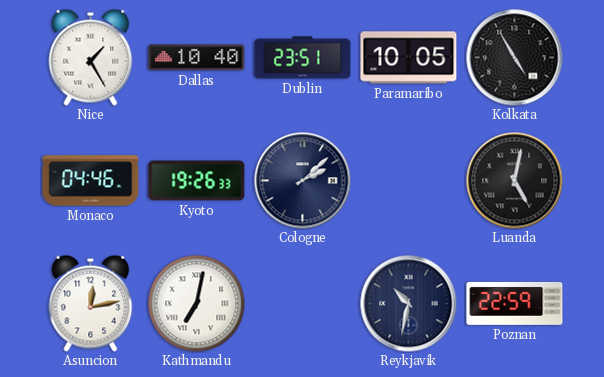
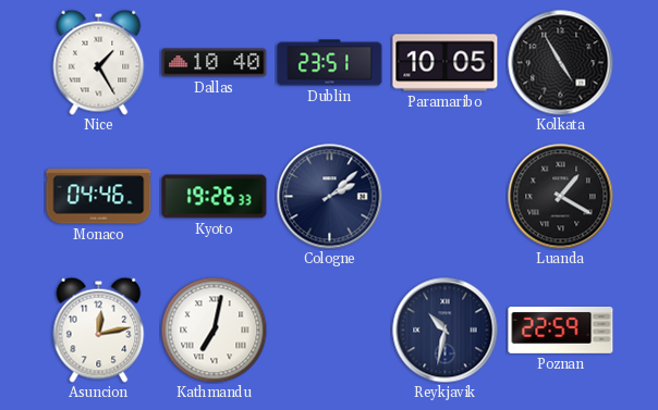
Luanda: 5:02 -> 1:20 (561, 197)
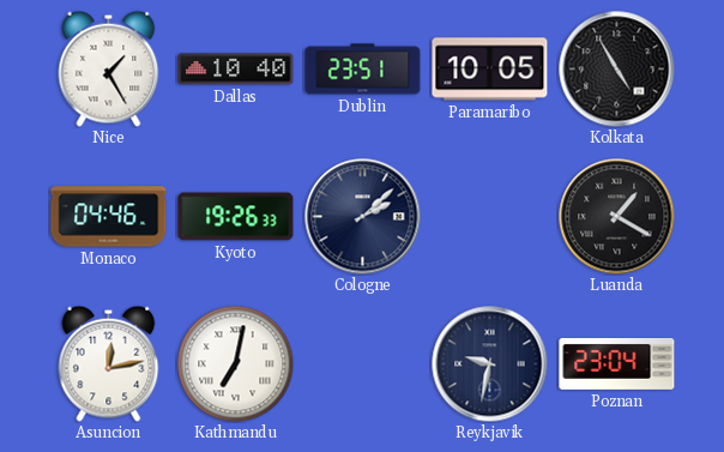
Reykjavik: 10:32 -> 9:32 (490, 364)
Poznan: 22:59 -> 23:04 (617, 363)
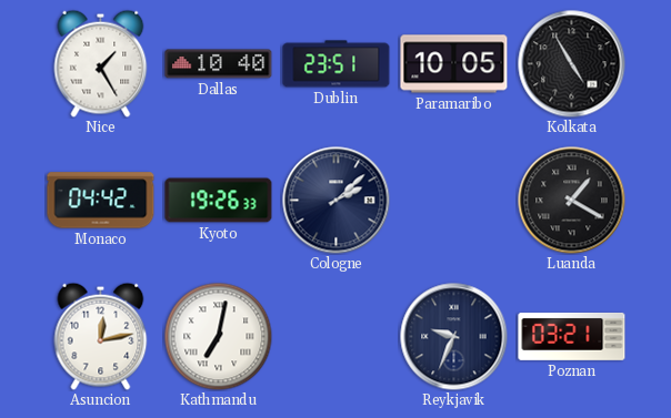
Monaco: 04:46 -> 04:42 (101, 201)
Reykjavik: 9:32 -> 9:34 (454, 337)
Poznan: 23:04 -> 03:21 (572, 336)
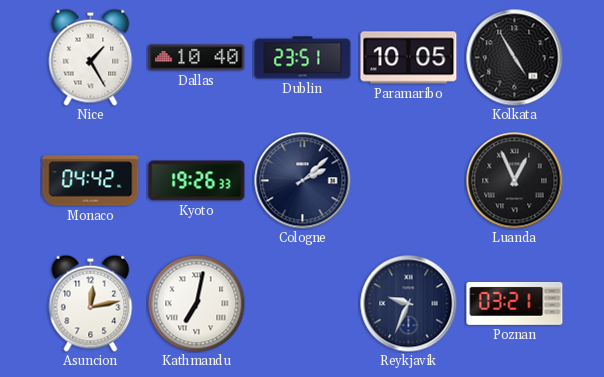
Luanda: 1:20 -> 12:56 (515, 181)
